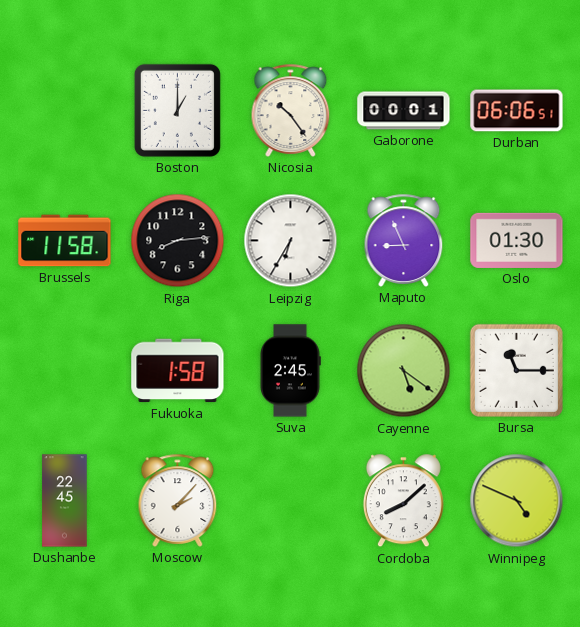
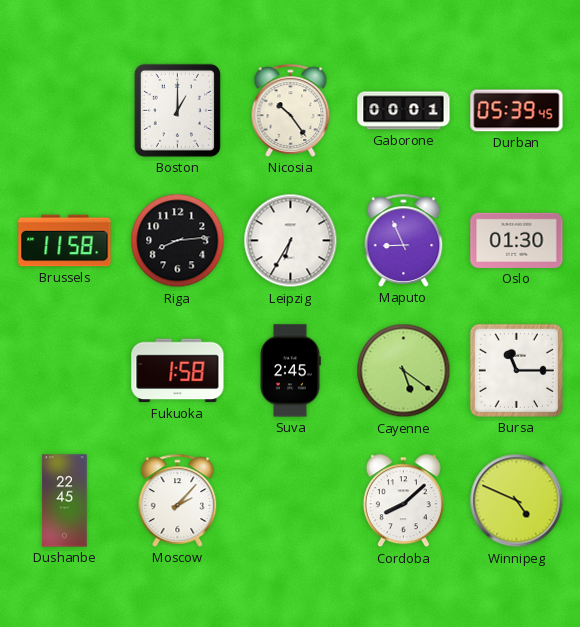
Durban: 06:06 -> 05:39 (517, 111)
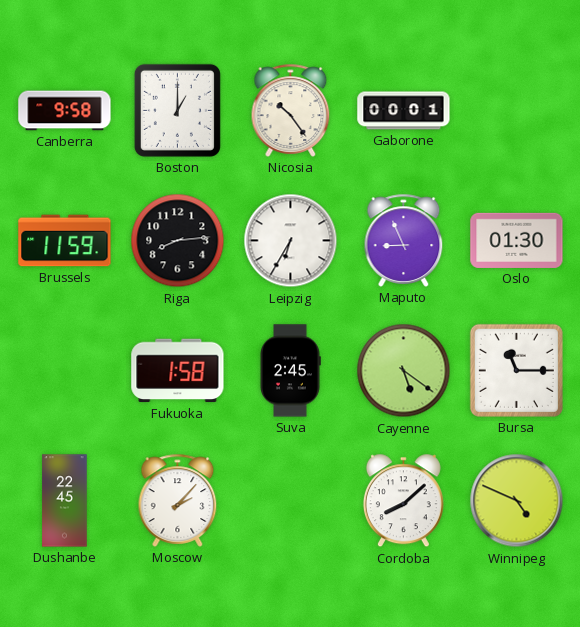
Canberra: none -> 9:58 (65, 111)
Durban: 05:39 -> none (517, 111)
Brussels: 11:58 -> 11:59 (65, 241)
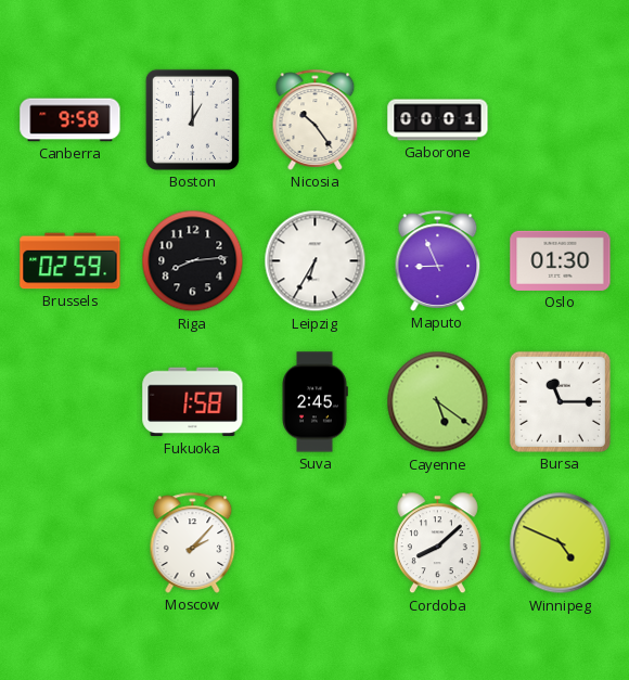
Brussels: 11:59 -> 02:59 (70, 261)
Dushanbe: 22:45 -> none (65, 501)
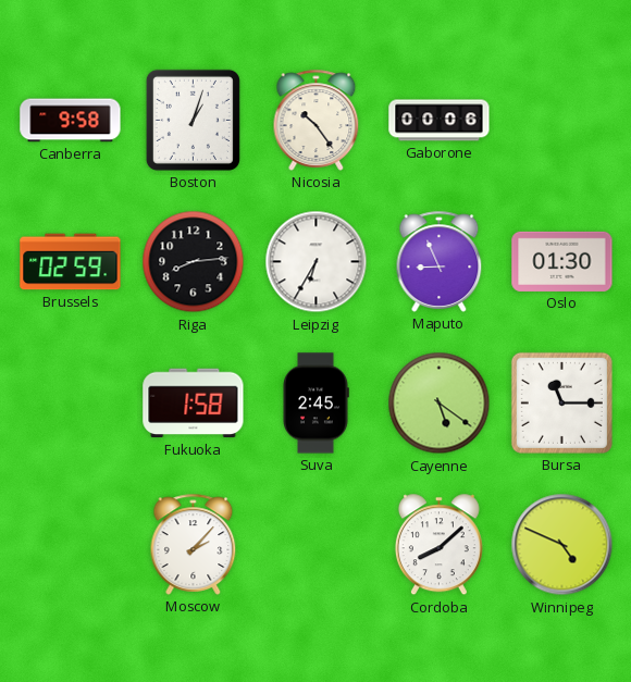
Boston: 1:00 -> 1:03 (193, 120)
Gaborone: 00:01 -> 00:06 (440, 121)
